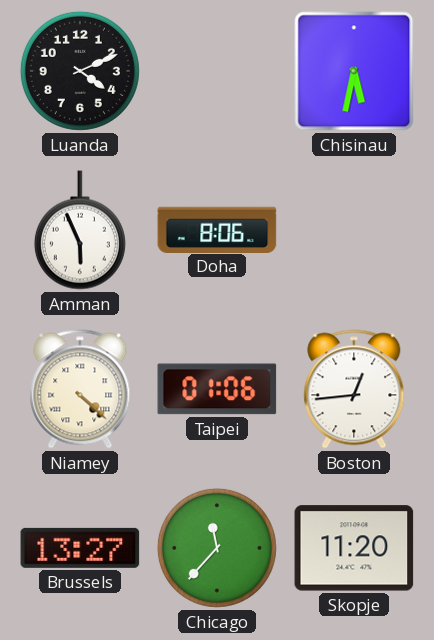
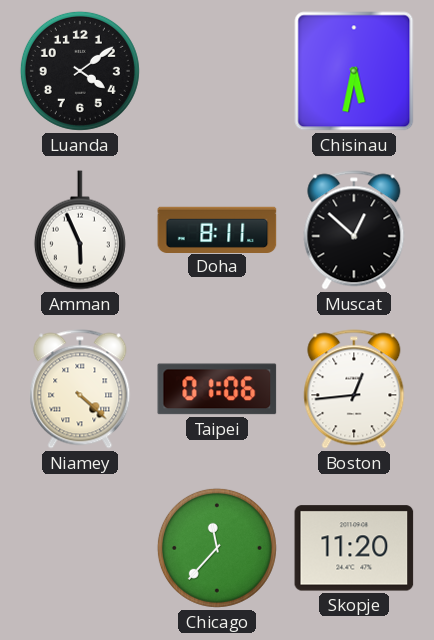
Luanda: 4:11 -> 4:09 (80, 71)
Doha: 8:06 -> 8:11 (217, 229)
Muscat: none -> 12:52 (354, 230)
Brussels: 13:27 -> none (80, 548)
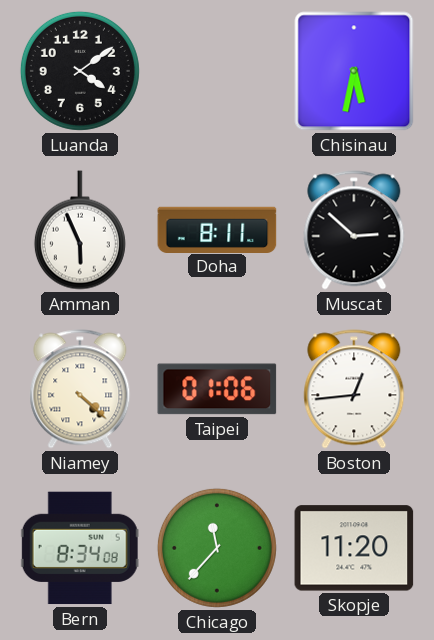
Muscat: 12:52 -> 2:52 (354, 230)
Bern: none -> 8:34 (80, 548)
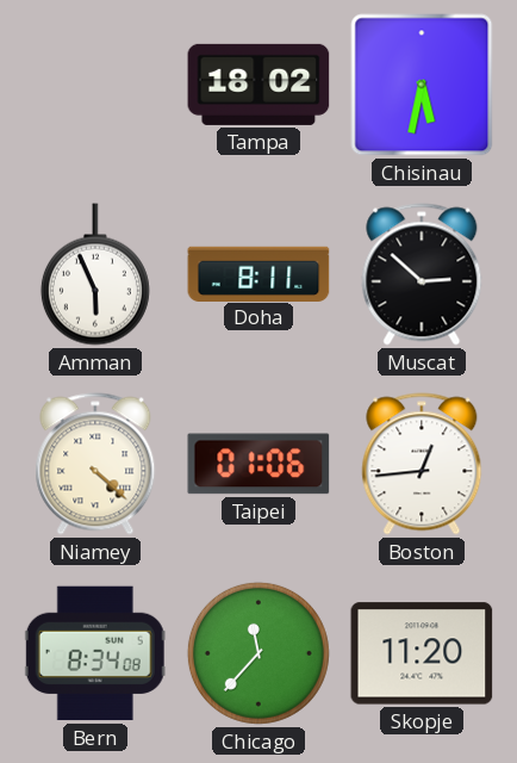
Luanda: 4:09 -> none (80, 71)
Tampa: none -> 18:02 (258, 85)
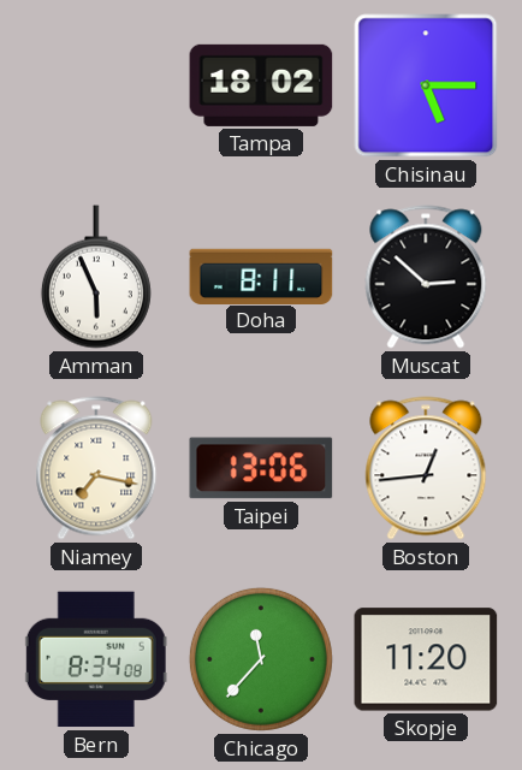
Chisinau: 5:32 -> 5:15 (426, 85)
Niamey: 4:22 -> 7:17 (96, 468)
Taipei: 01:06 -> 13:06 (261, 468)
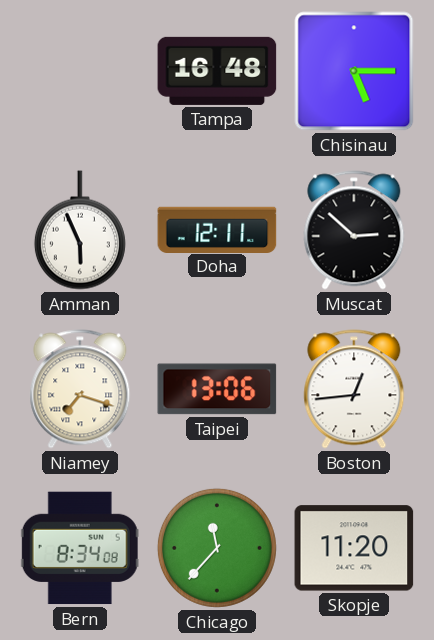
Tampa: 18:02 -> 16:48 (217, 71)
Doha: 8:11 -> 12:11 (217, 229)
Niamey: 7:17 -> 7:18 (80, 389)
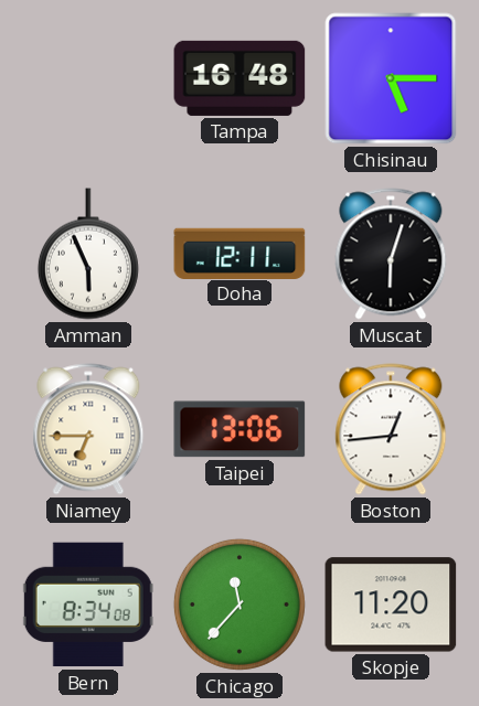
Muscat: 2:52 -> 6:03 (391, 254)
Niamey: 7:18 -> 6:45 (88, 429)
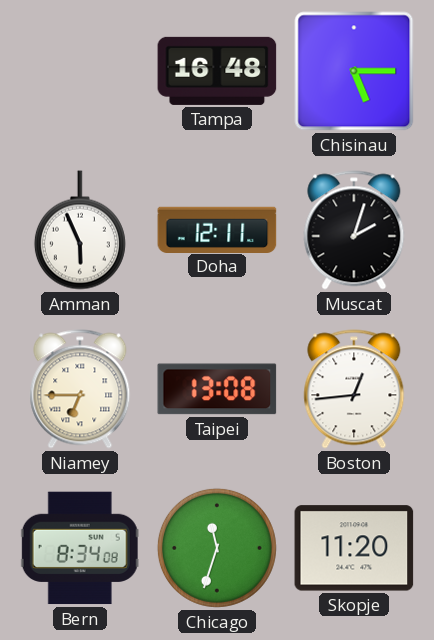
Muscat: 6:03 -> 2:03 (354, 230)
Taipei: 13:06 -> 13:08 (217, 389)
Chicago: 11:37 -> 11:33 (217, 548)
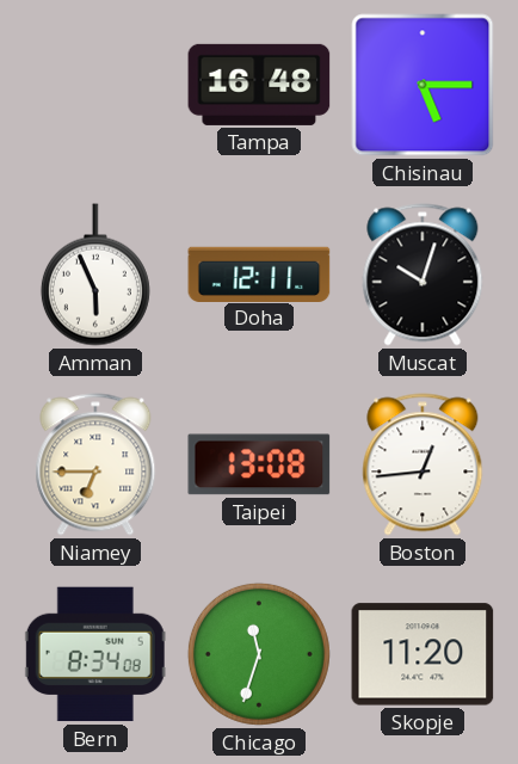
Muscat: 2:03 -> 10:03 (423, 275)
